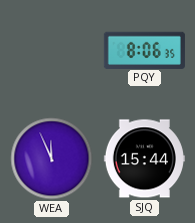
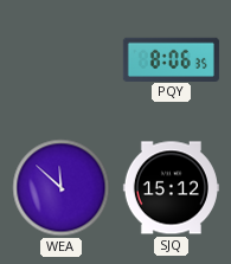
WEA: 11:56 -> 11:52 (62, 188)
SJQ: 15:44 -> 15:12 (171, 188)
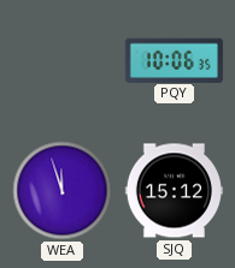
PQY: 8:06 -> 10:06 (174, 60)
WEA: 11:52 -> 11:57 (63, 191)
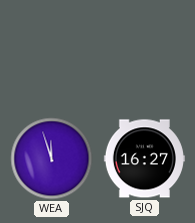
PQY: 10:06 -> none (174, 60)
SJQ: 15:12 -> 16:27 (144, 159)
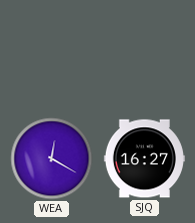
WEA: 11:57 -> 12:20 (52, 159)
